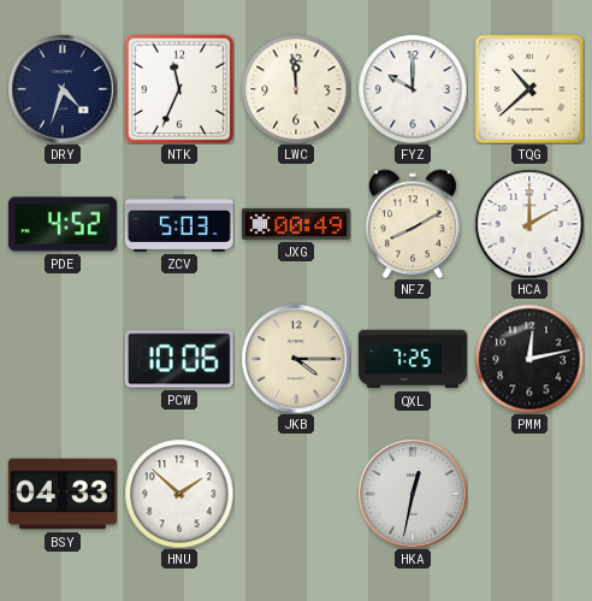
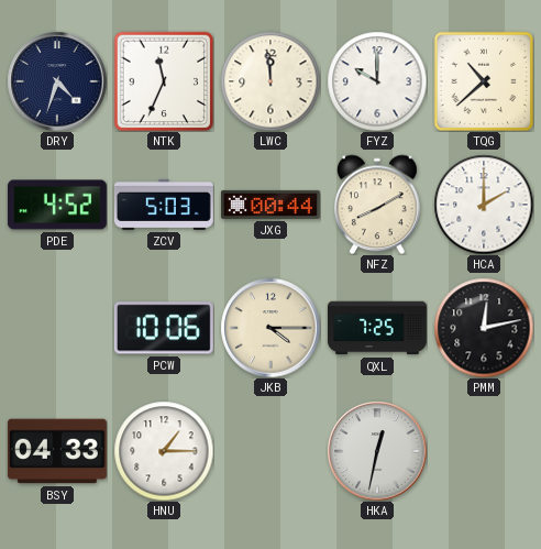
JXG: 00:49 -> 00:44 (270, 205)
HNU: 1:52 -> 1:15 (164, 451)
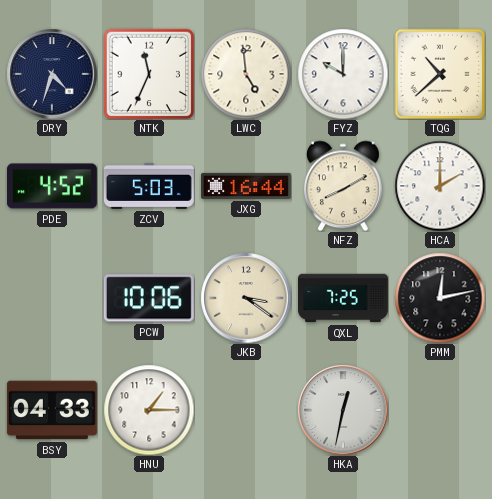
LWC: 11:59 -> 4:59 (246, 74)
JXG: 00:44 -> 16:44 (246, 186)
JKB: 4:15 -> 3:21 (246, 298)
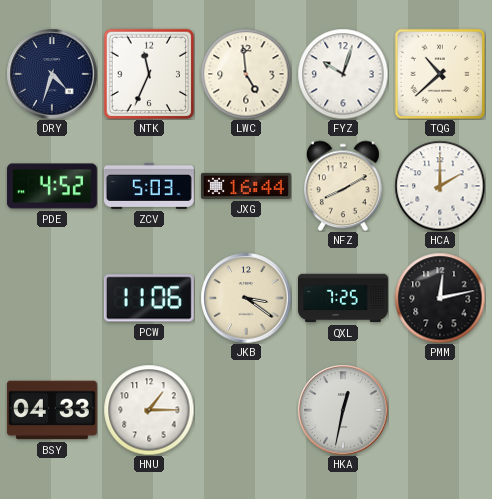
FYZ: 10:00 -> 10:03 (343, 74)
PCW: 10:06 -> 11:06 (149, 298)
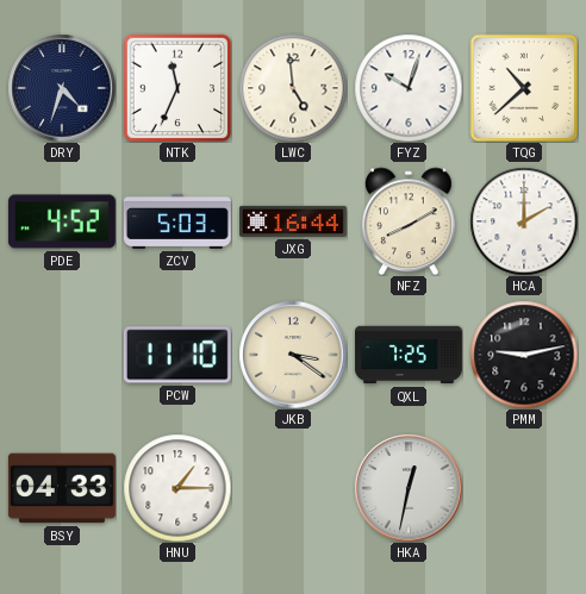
PCW: 11:06 -> 11:10 (177, 355)
PMM: 12:13 -> 9:13 (524, 355)
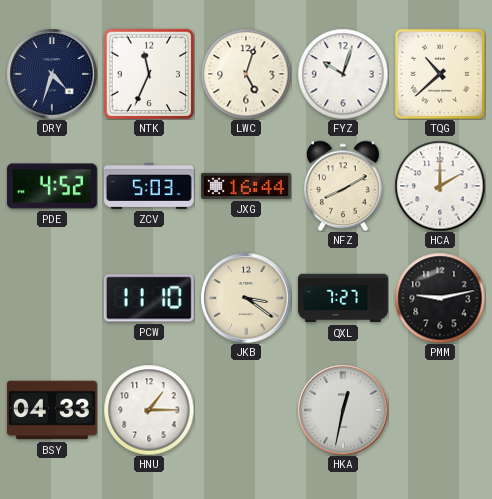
LWC: 4:59 -> 5:03 (246, 74)
QXL: 7:25 -> 7:27 (343, 298)
